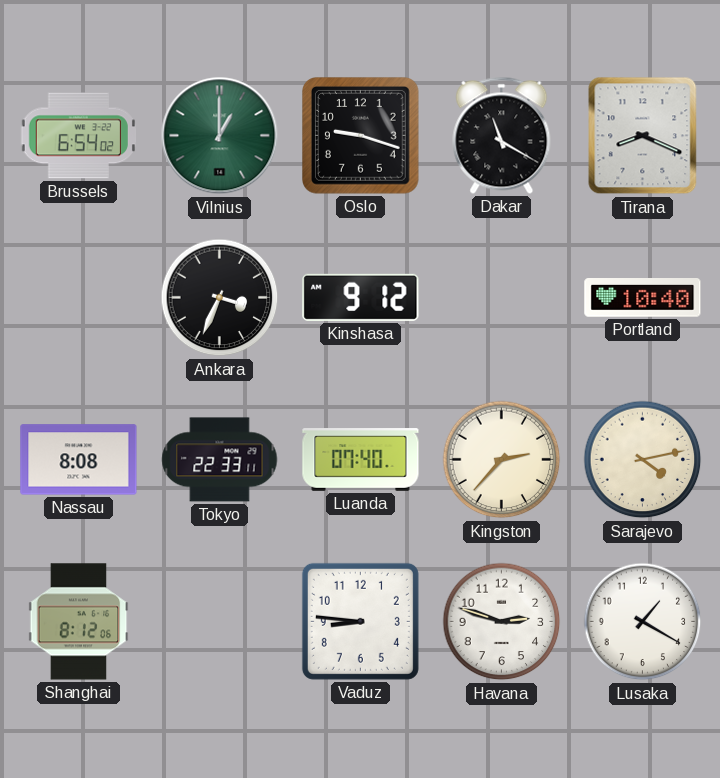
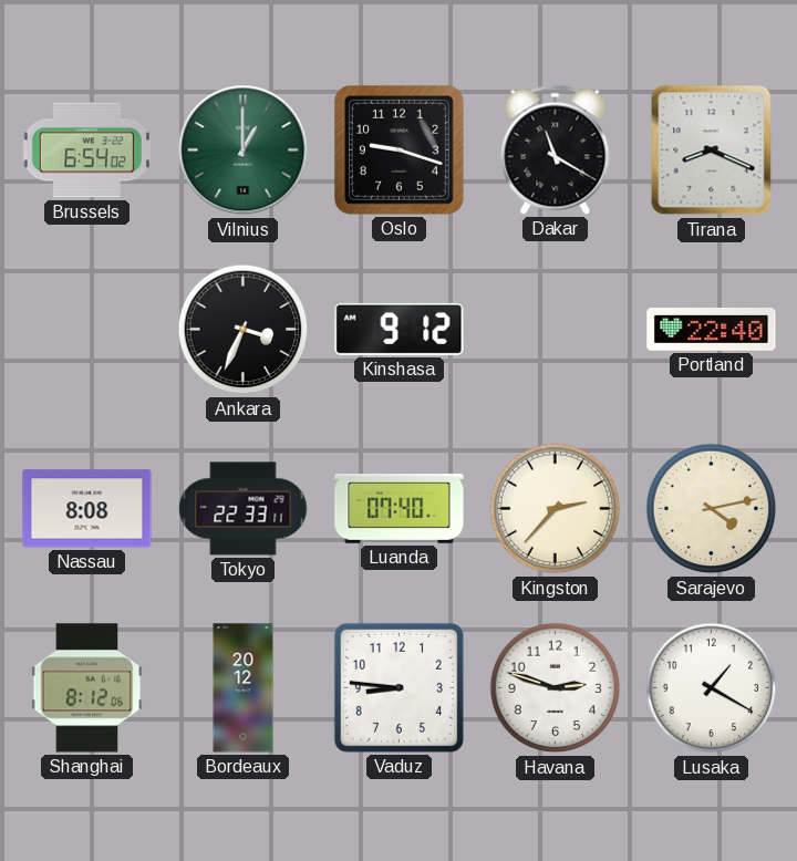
Portland: 10:40 -> 22:40 (712, 330)
Bordeaux: none -> 20:12 (244, 688)
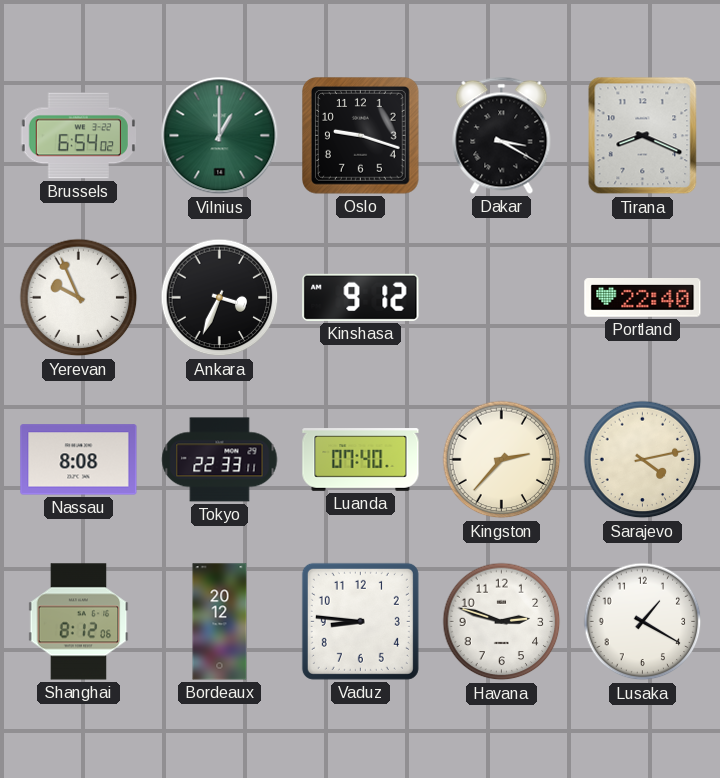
Dakar: 11:20 -> 3:20 (502, 135)
Yerevan: none -> 9:56 (79, 298)
